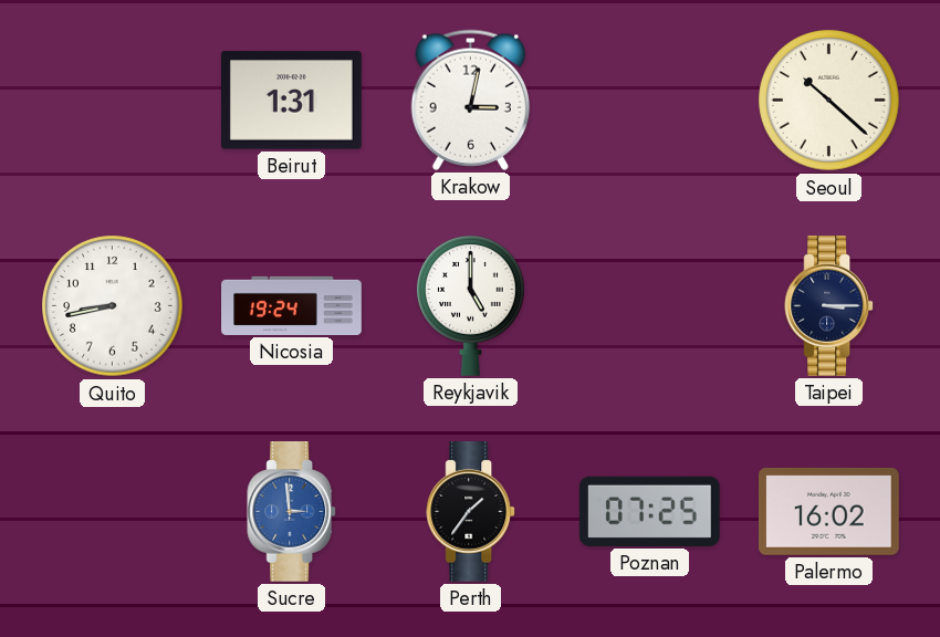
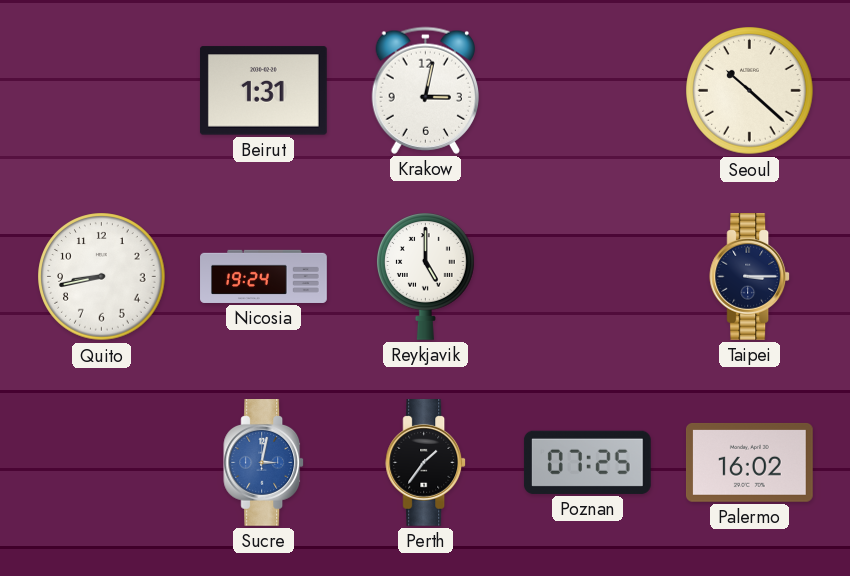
Sucre: 2:59 -> 3:02 (264, 463)
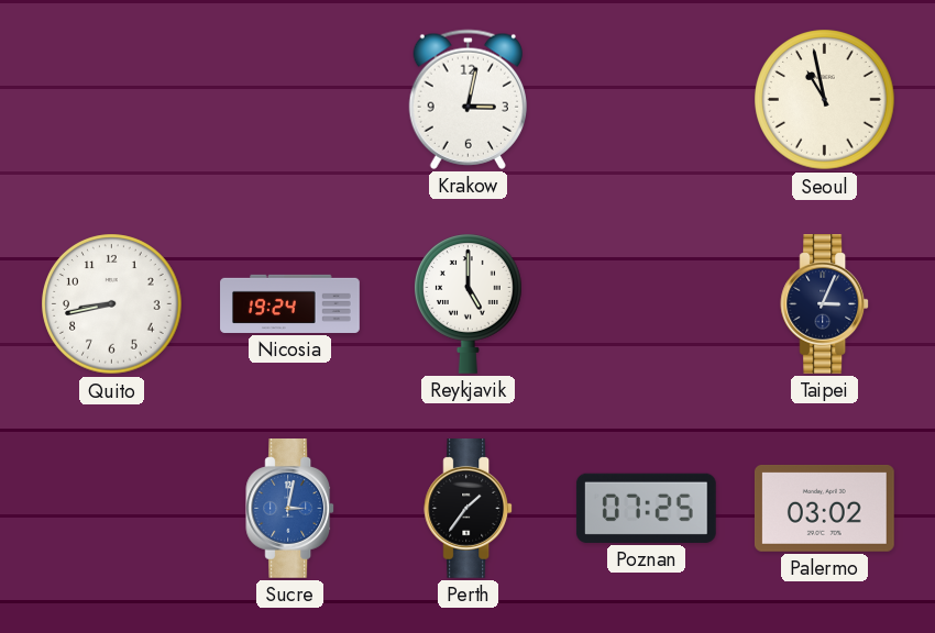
Beirut: 1:31 -> none (263, 91)
Seoul: 10:22 -> 10:58 (825, 100)
Taipei: 3:15 -> 3:04 (825, 304)
Palermo: 16:02 -> 03:02 (824, 508)
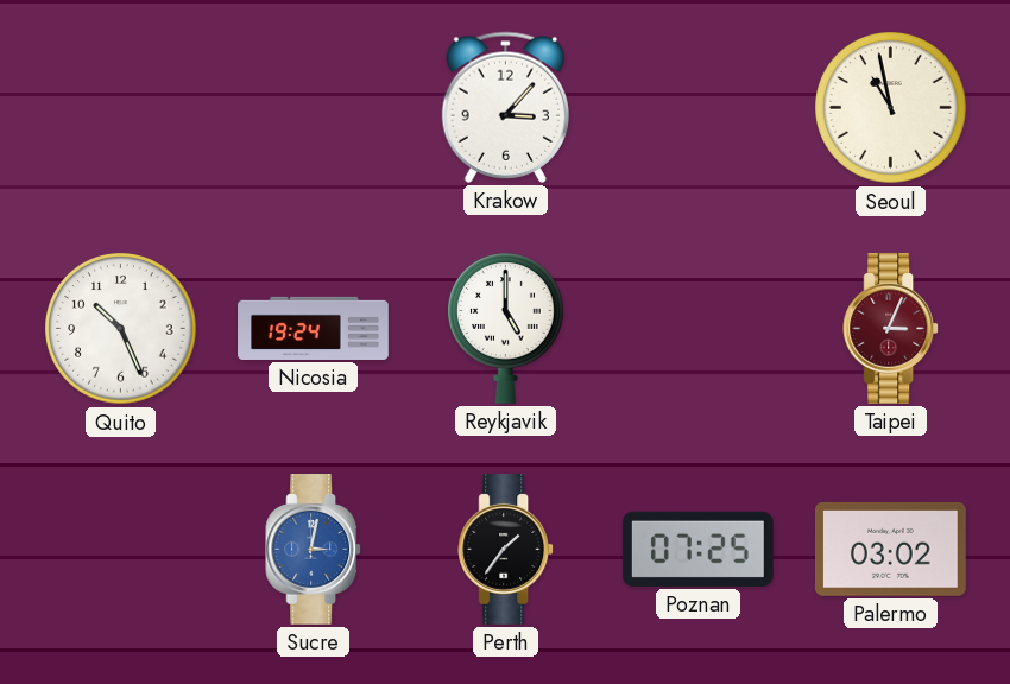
Krakow: 3:02 -> 3:07 (505, 107)
Quito: 8:43 -> 10:26 (121, 329)
Taipei dial: navy -> burgundy (891, 329)
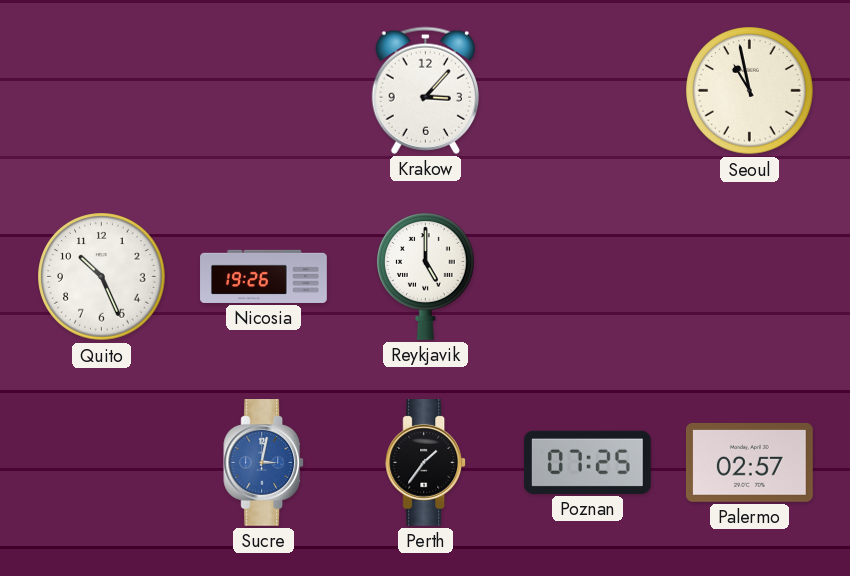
Nicosia: 19:24 -> 19:26 (264, 276)
Taipei: 3:04 -> none (891, 329)
Palermo: 03:02 -> 02:57 (749, 462)
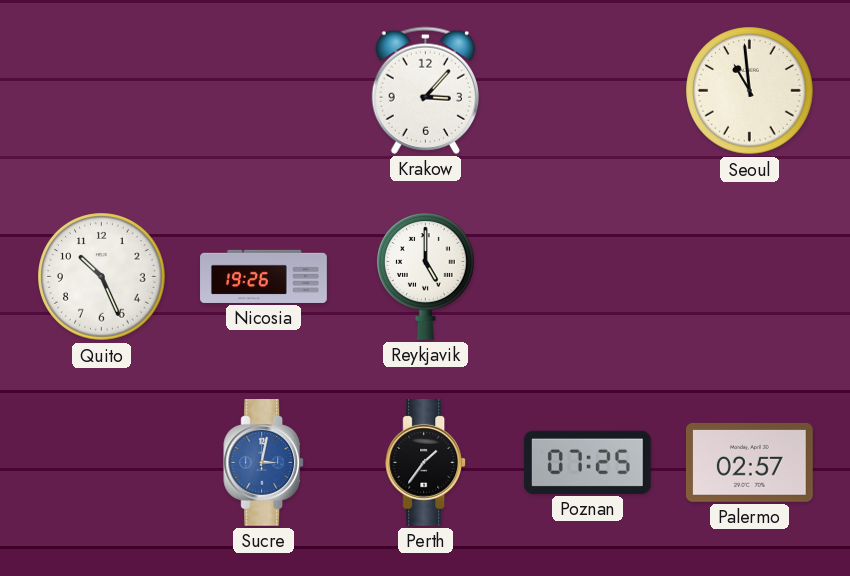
Seoul: 10:58 -> 10:59 (750, 91)
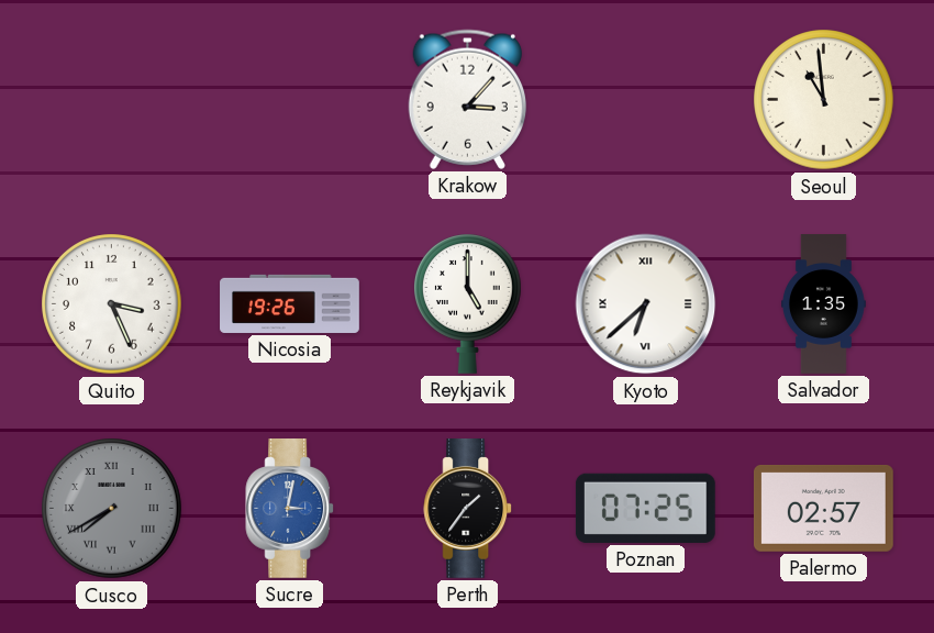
Quito: 10:26 -> 3:26 (112, 304)
Kyoto: none -> 6:38 (646, 304)
Salvador: none -> 1:35 (823, 304)
Cusco: none -> 7:40 (112, 509)
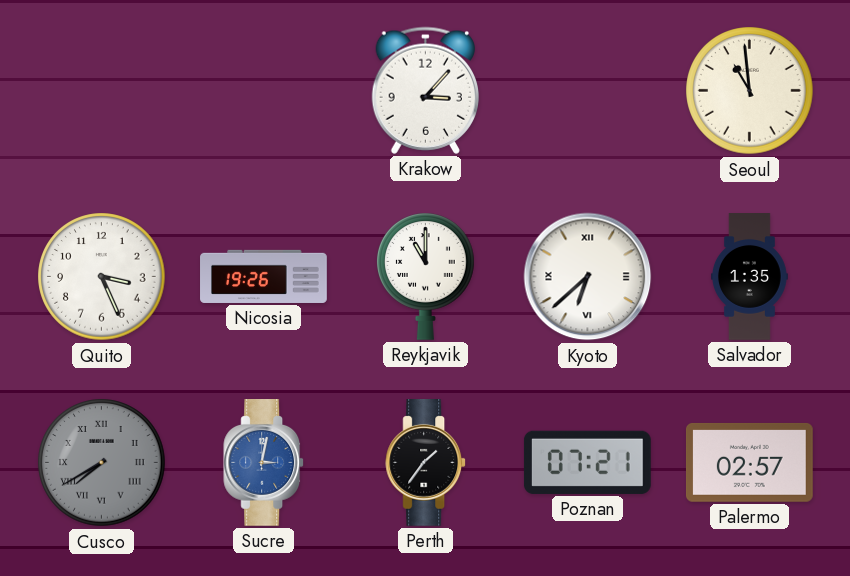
Reykjavik: 5:00 -> 11:00 (426, 276)
Poznan: 07:25 -> 07:21 (587, 462)
